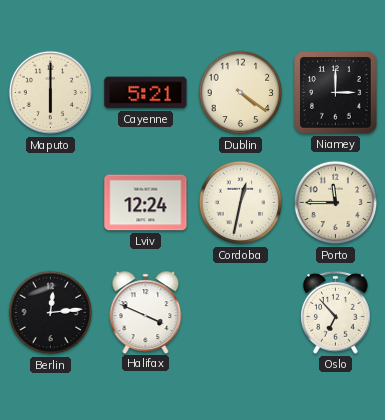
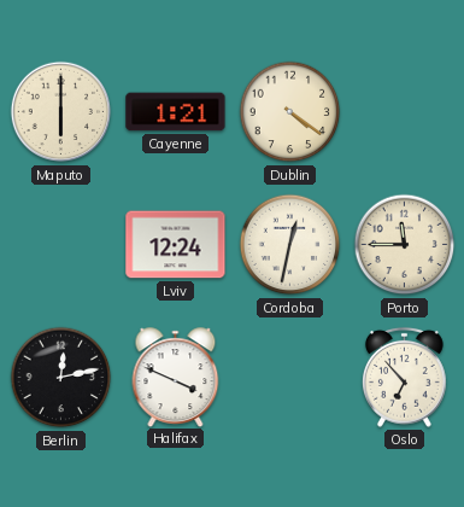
Cayenne: 5:21 -> 1:21 (176, 112)
Niamey: 3:00 -> none (336, 93)
Berlin: 12:14 -> 12:13 (61, 378)
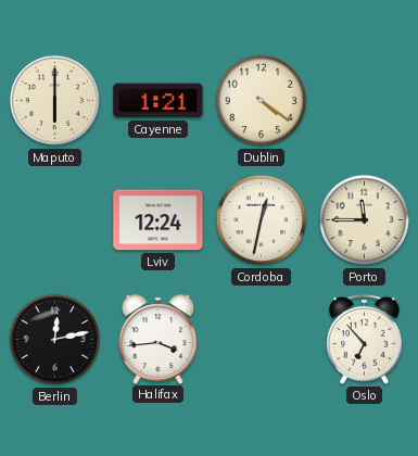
Halifax: 3:49 -> 3:44 (159, 339)
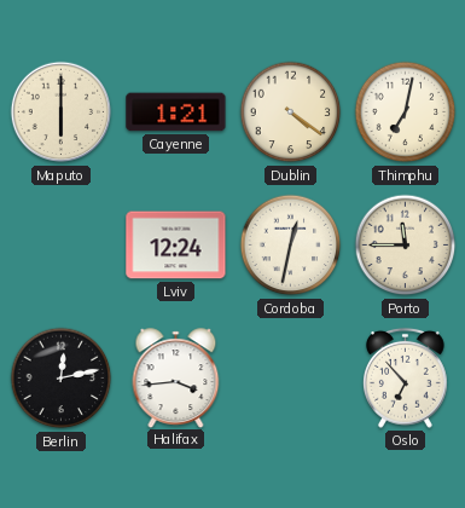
Thimphu: none -> 7:02 (406, 112)
